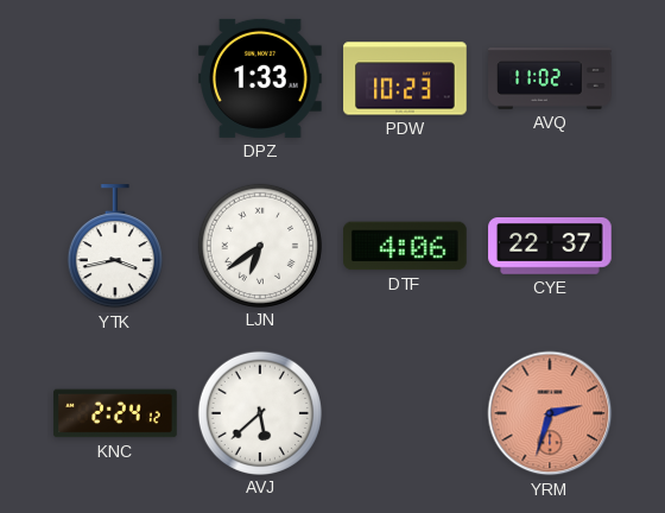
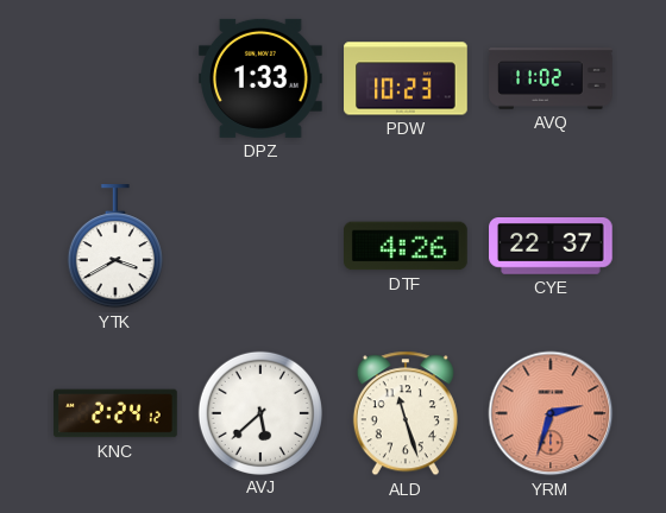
YTK: 3:43 -> 3:40 (115, 247)
LJN: 6:39 -> none (259, 245)
DTF: 4:06 -> 4:26 (407, 246)
ALD: none -> 11:27 (406, 413)
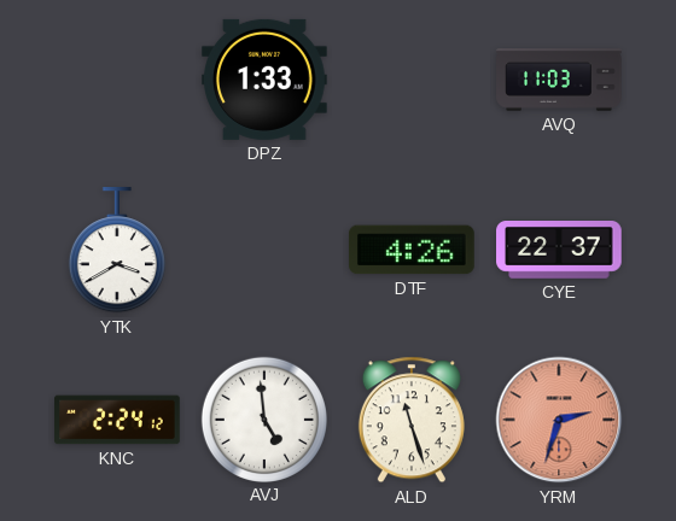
PDW: 10:23 -> none (406, 78)
AVQ: 11:02 -> 11:03 (559, 80)
AVJ: 5:38 -> 4:59 (263, 418)
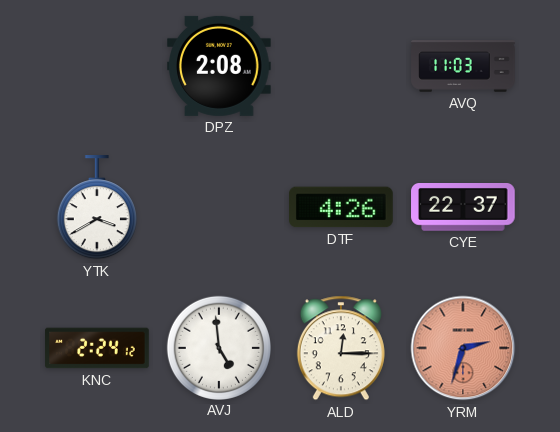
DPZ: 1:33 -> 2:08 (220, 66)
ALD: 11:27 -> 12:15 (341, 348)
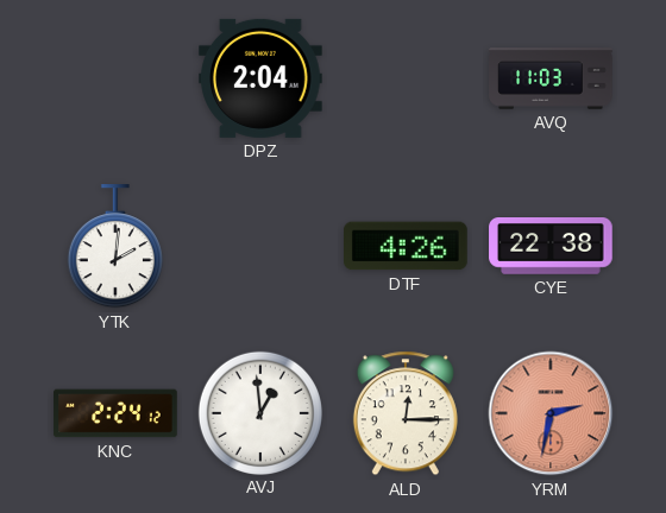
DPZ: 2:08 -> 2:04 (262, 78)
YTK: 3:40 -> 2:01 (115, 247)
CYE: 22:37 -> 22:38 (551, 247)
AVJ: 4:59 -> 12:59 (259, 412)
YRM: 2:33 -> 2:32 (551, 413)
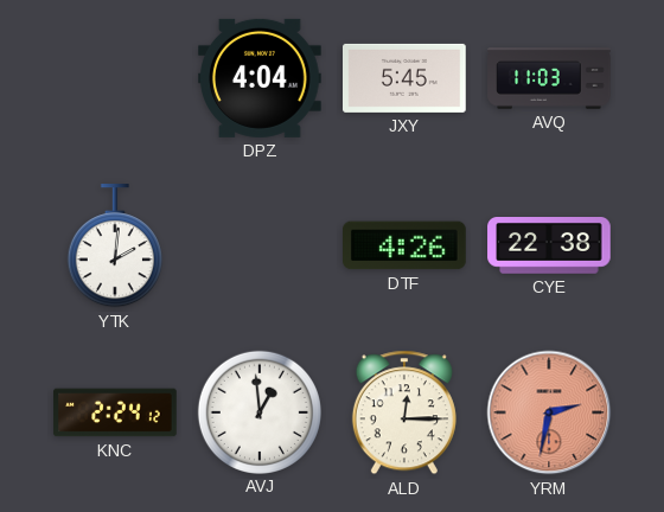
DPZ: 2:04 -> 4:04 (261, 78)
JXY: none -> 5:45 (404, 78)
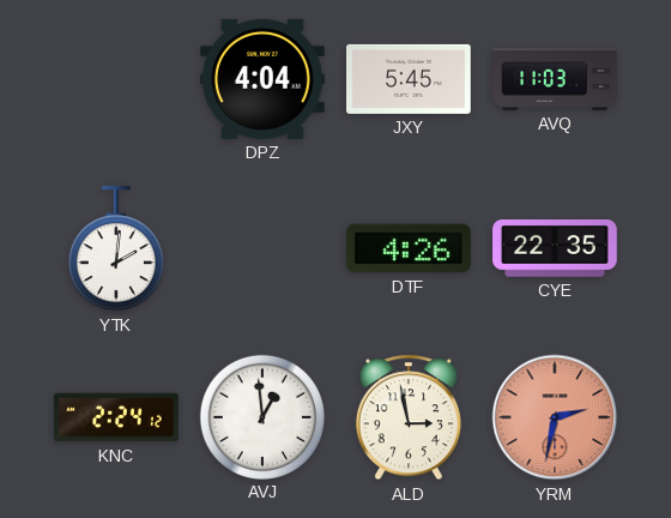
CYE: 22:38 -> 22:35 (555, 249)
ALD: 12:15 -> 2:58 (409, 417)
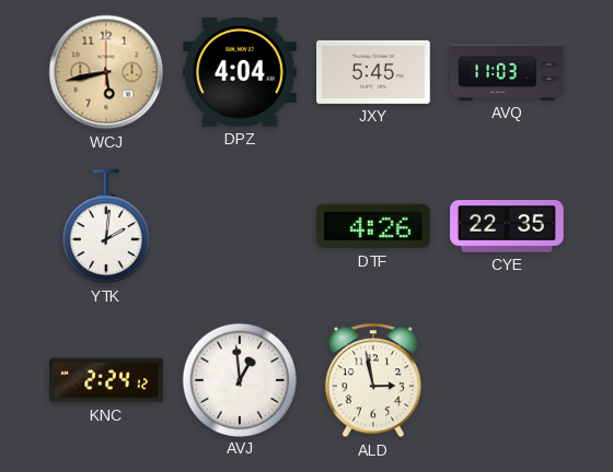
WCJ: none -> 5:43 (106, 72)
YRM: 2:32 -> none (555, 417)
